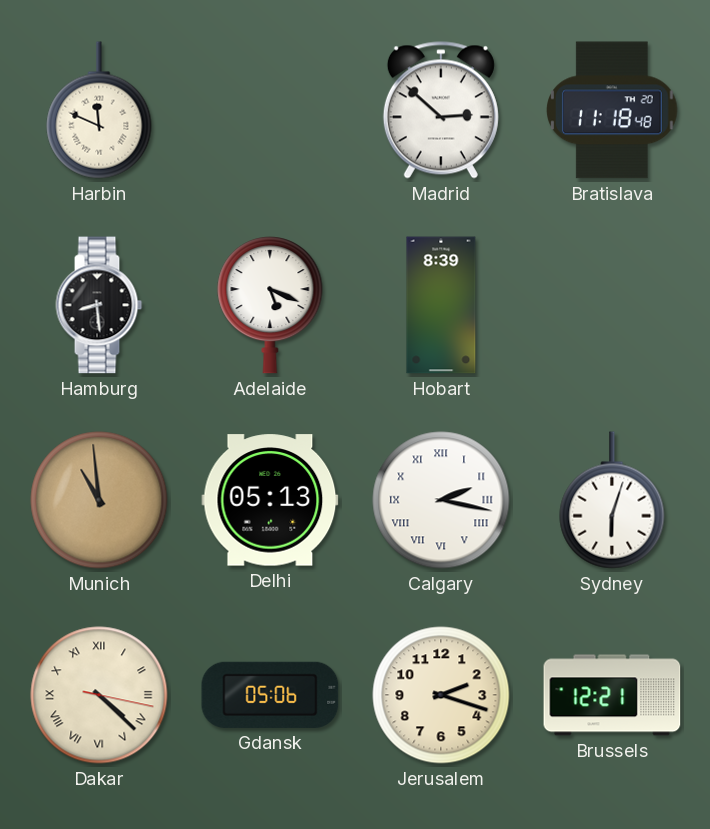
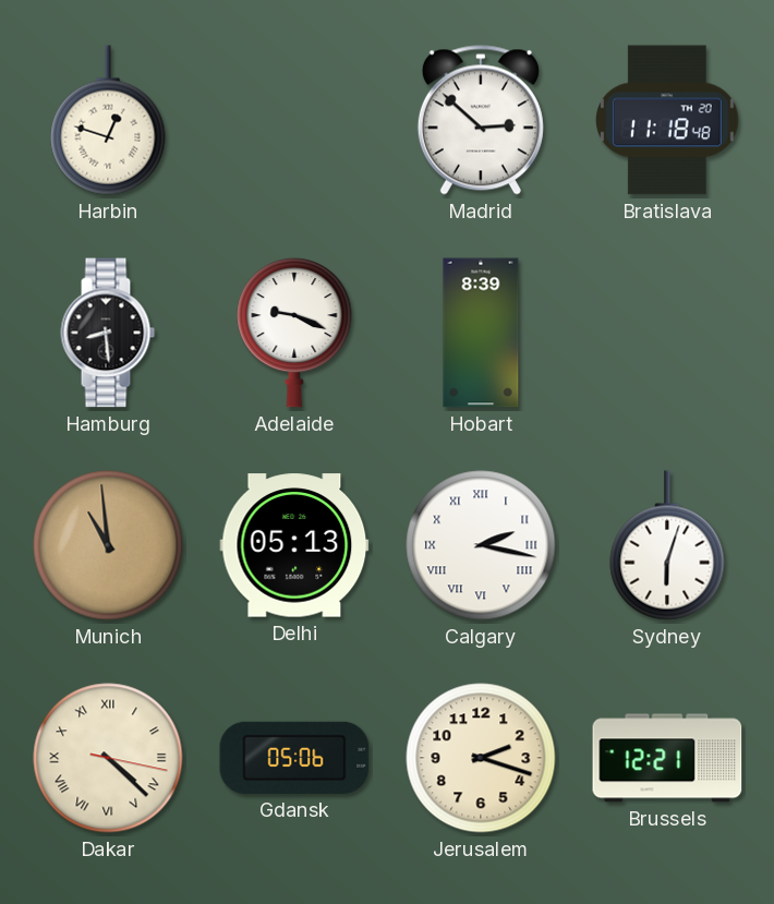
Harbin: 11:49 -> 12:48 (108, 120)
Adelaide: 5:19 -> 9:19 (294, 333)
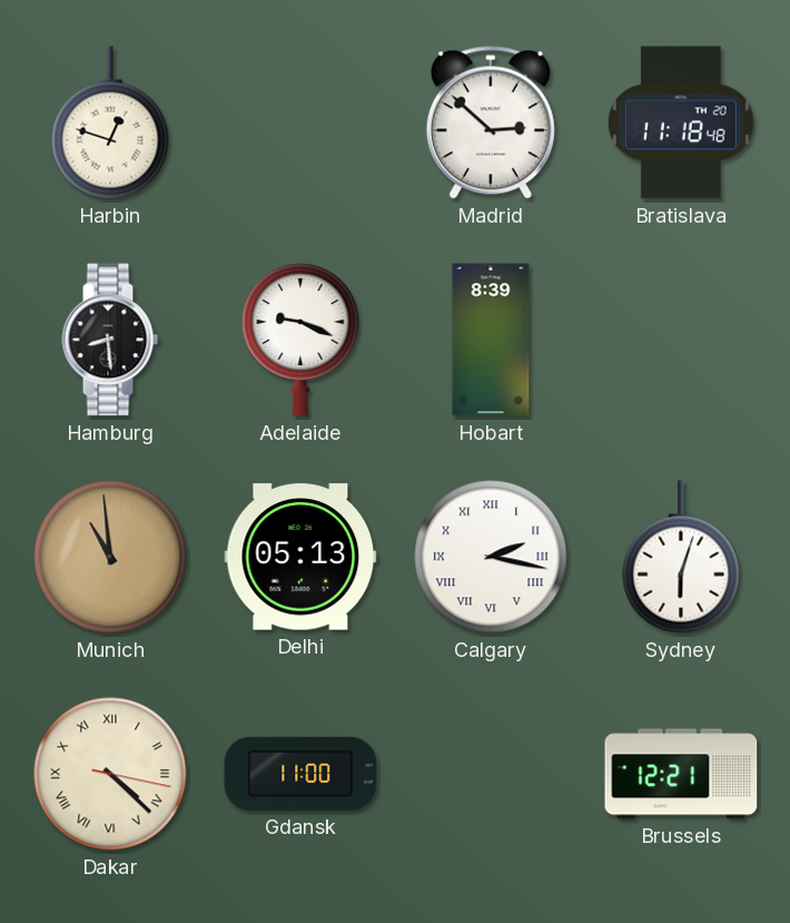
Gdansk: 05:06 -> 11:00 (300, 774)
Jerusalem: 2:18 -> none (481, 758)
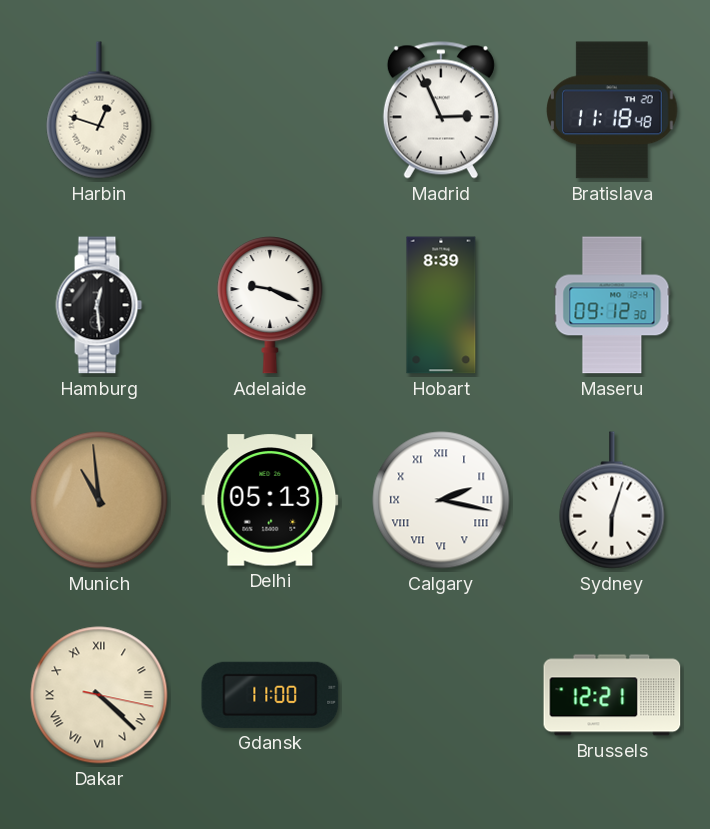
Madrid: 2:52 -> 2:56 (441, 110)
Hamburg: 8:29 -> 12:29 (99, 305)
Maseru: none -> 09:12 (612, 305)
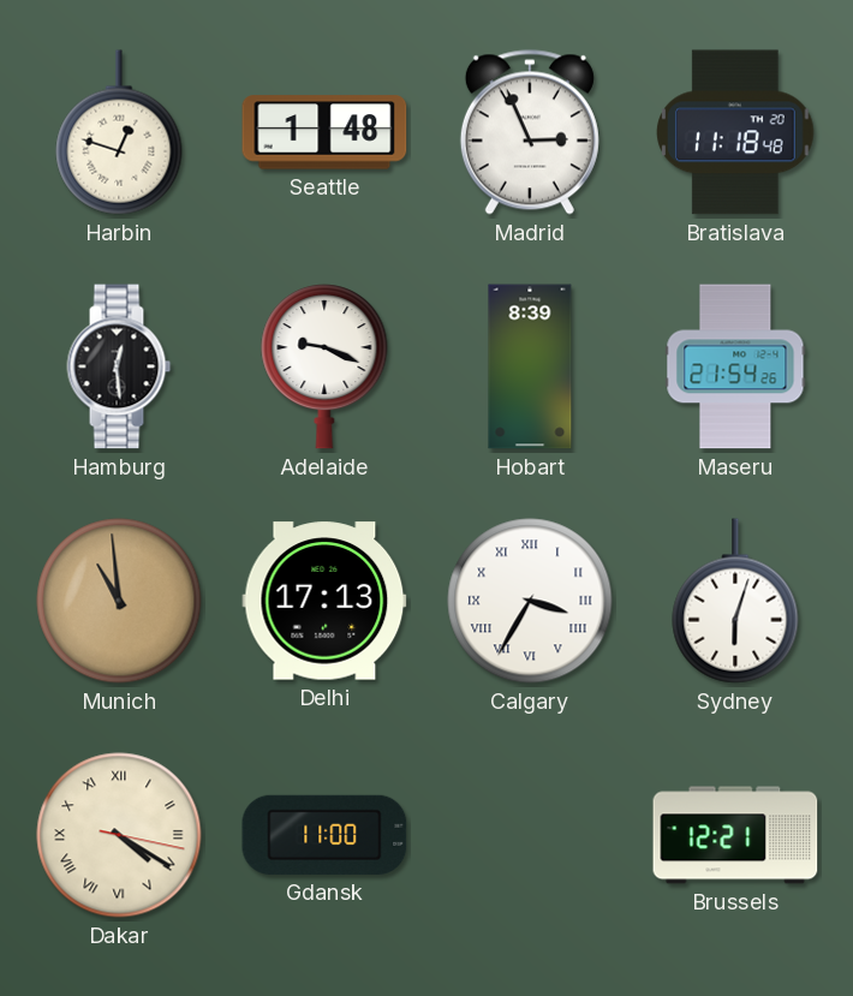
Seattle: none -> 1:48 (324, 132)
Maseru: 09:12 -> 21:54 (735, 366)
Delhi: 05:13 -> 17:13 (324, 601)
Calgary: 2:17 -> 3:35 (530, 601)
Dakar: 4:22 -> 4:20 (119, 835)
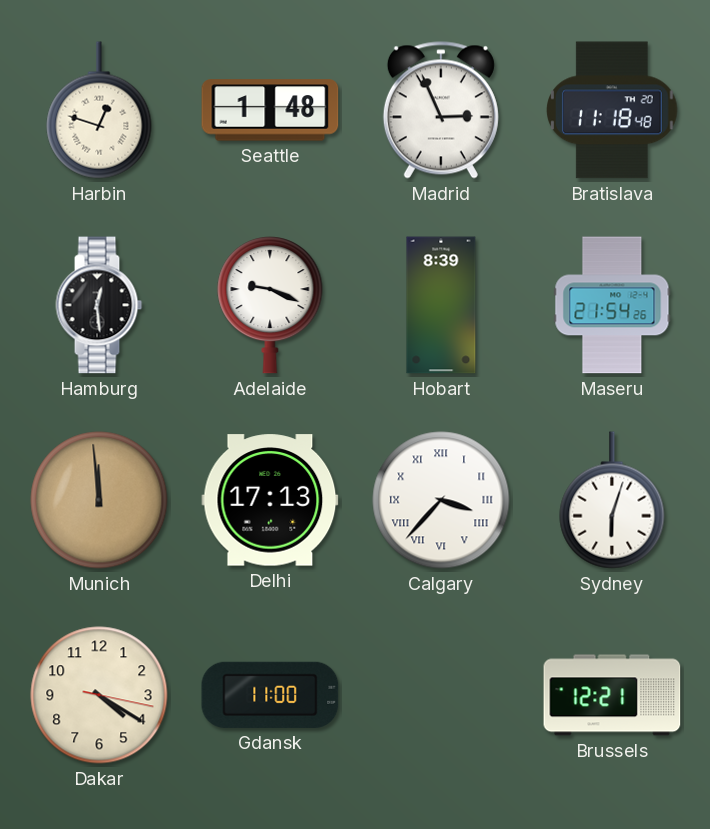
Munich: 10:59 -> 11:59 (99, 500)
Calgary: 3:35 -> 3:37 (441, 500)
Dakar numerals: Roman -> Arabic (99, 695)
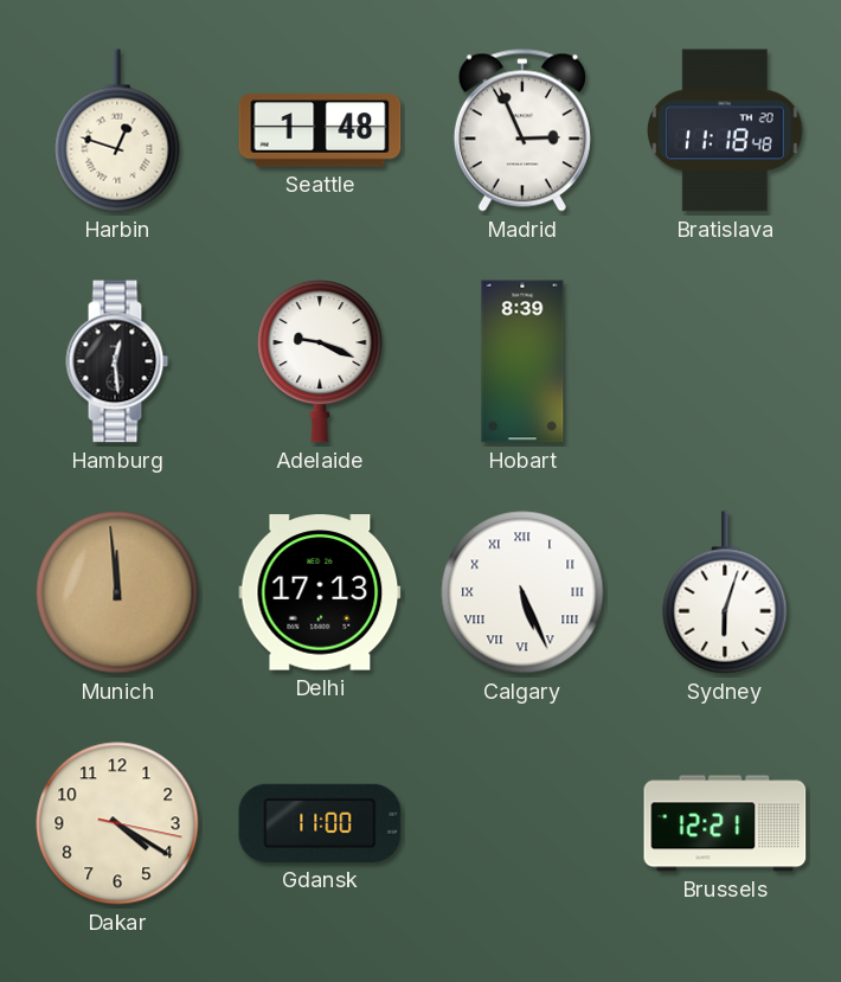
Maseru: 21:54 -> none (612, 305)
Calgary: 3:37 -> 5:26 (522, 592)
